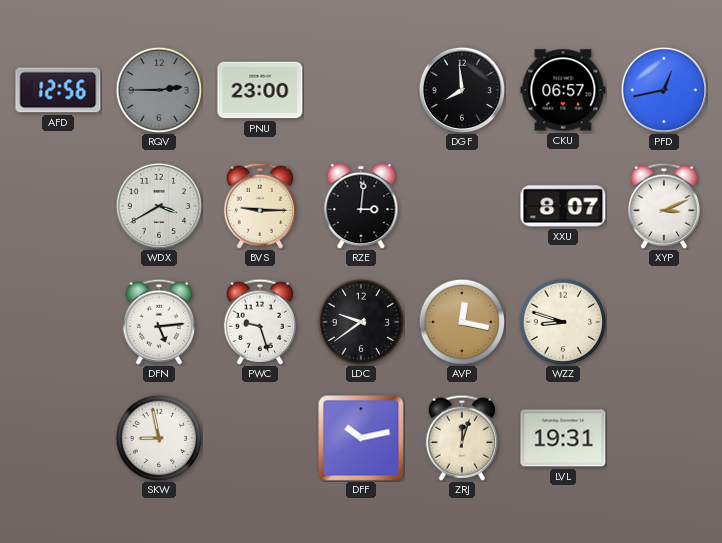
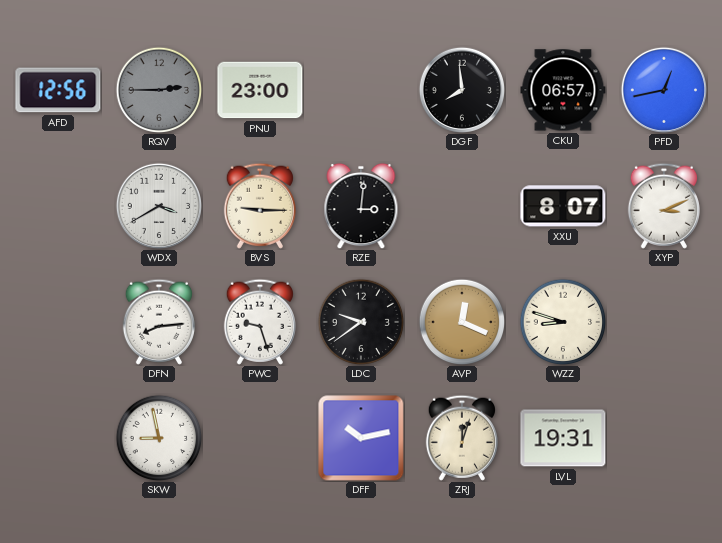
DFN: 5:14 -> 8:14 (159, 322)
AVP: 12:17 -> 12:19 (462, 322)
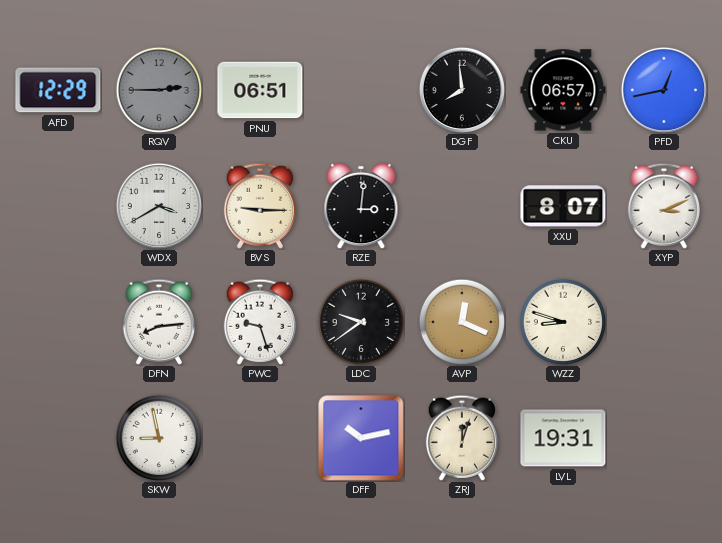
AFD: 12:56 -> 12:29 (58, 90)
PNU: 23:00 -> 06:51 (260, 90)
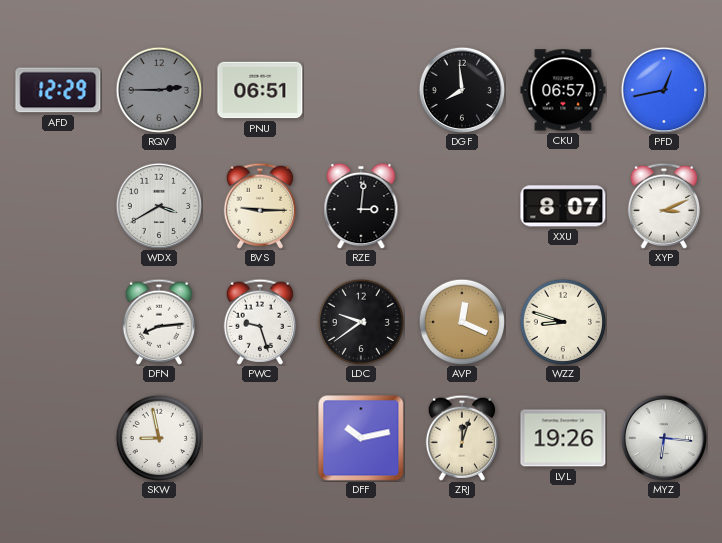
LVL: 19:31 -> 19:26 (563, 438)
MYZ: none -> 6:16 (663, 437)
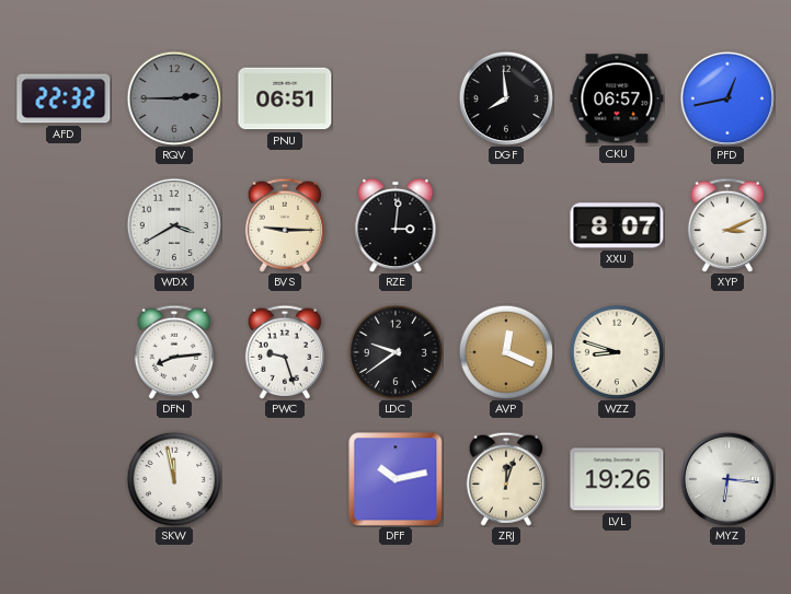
AFD: 12:29 -> 22:32 (64, 98)
SKW: 8:58 -> 11:58 (174, 479)
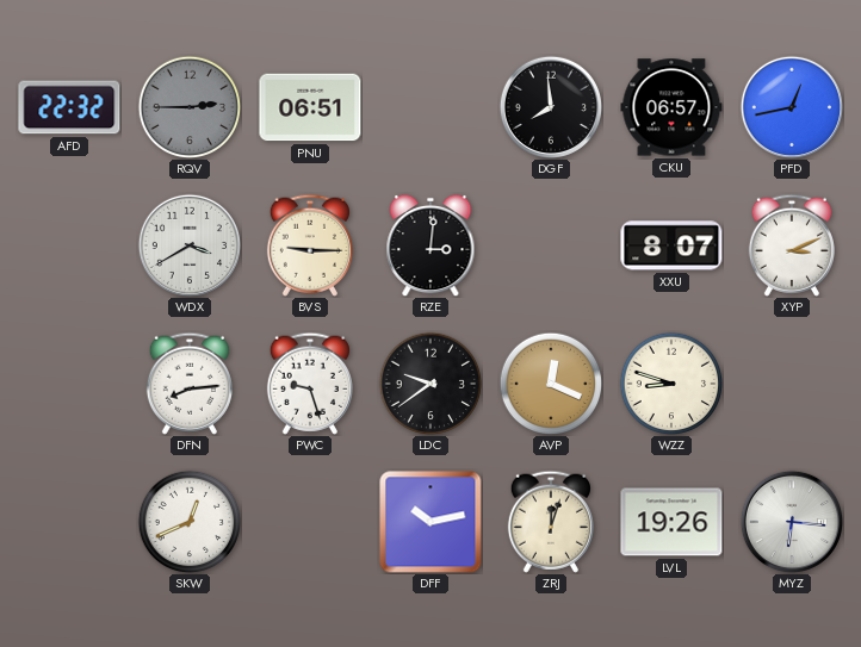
SKW: 11:58 -> 12:41 (190, 522)
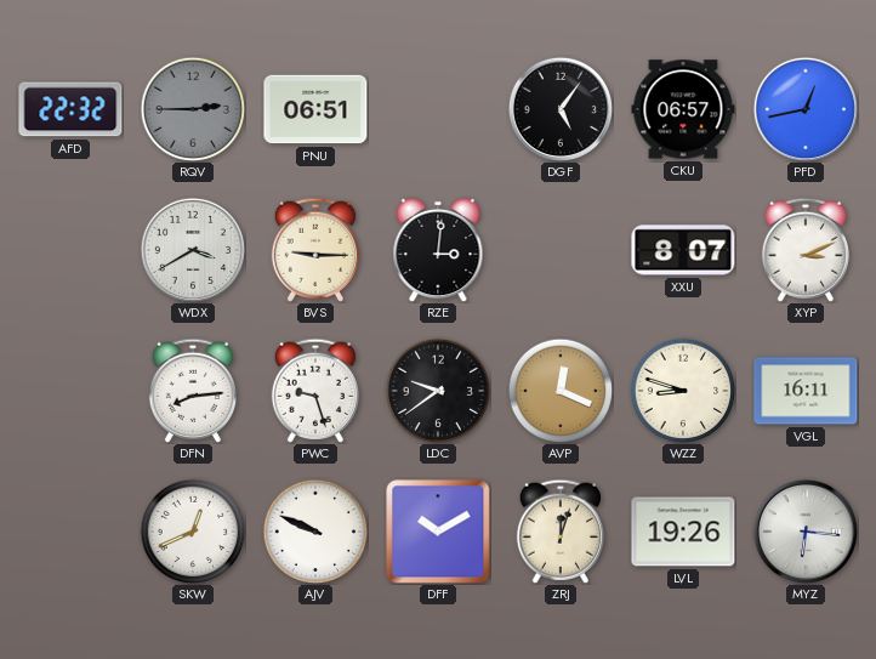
DGF: 7:59 -> 5:06 (559, 108)
VGL: none -> 16:11 (806, 391)
AJV: none -> 9:49 (315, 532)
DFF: 10:13 -> 10:10 (438, 532)
